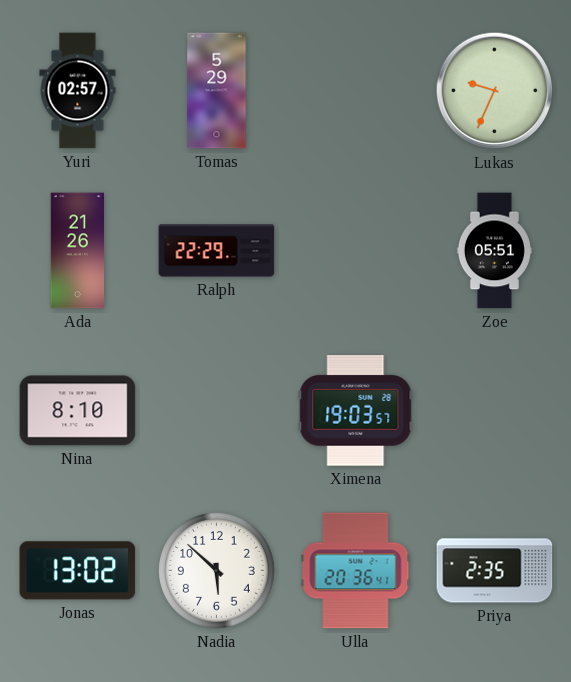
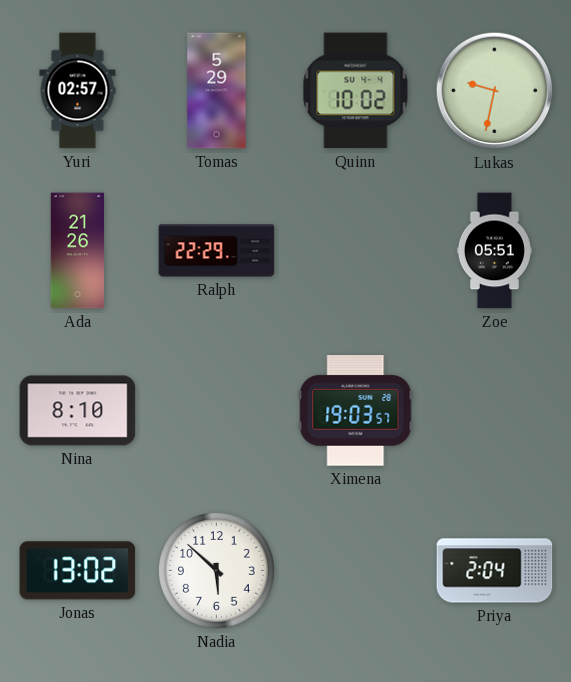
Quinn: none -> 10:02 (356, 91)
Lukas: 9:34 -> 9:32 (495, 91)
Ulla: 20:36 -> none (356, 571)
Priya: 2:35 -> 2:04 (495, 571)
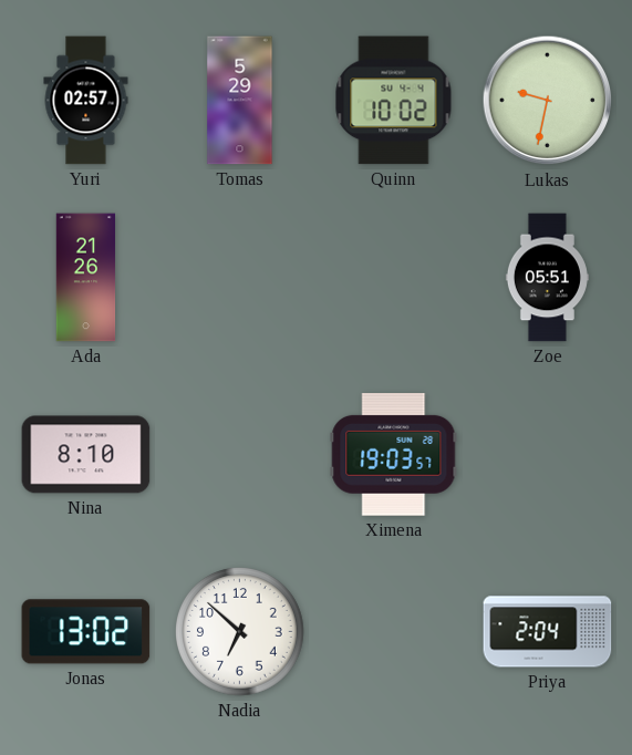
Ralph: 22:29 -> none (217, 251)
Nadia: 5:52 -> 6:52 (240, 632)
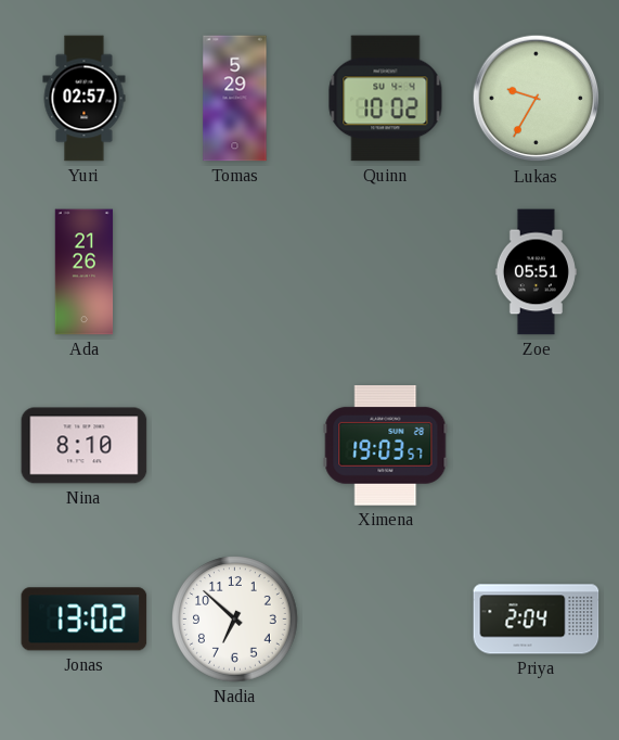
Lukas: 9:32 -> 9:35 (537, 99)
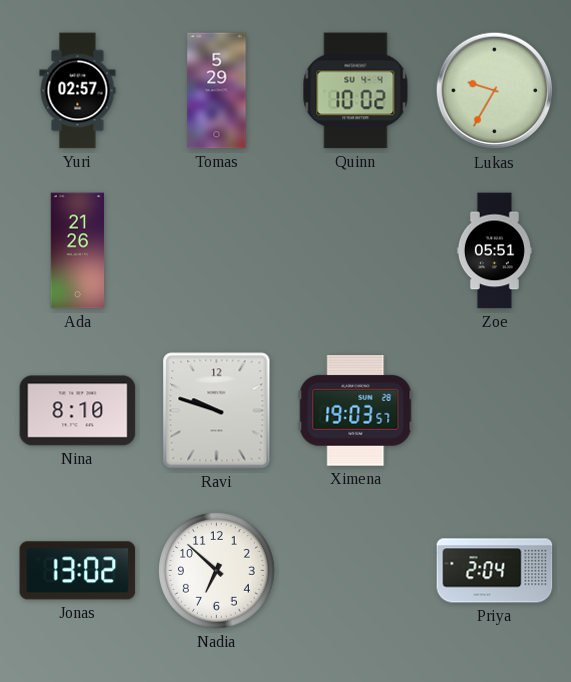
Ravi: none -> 9:48 (217, 411)
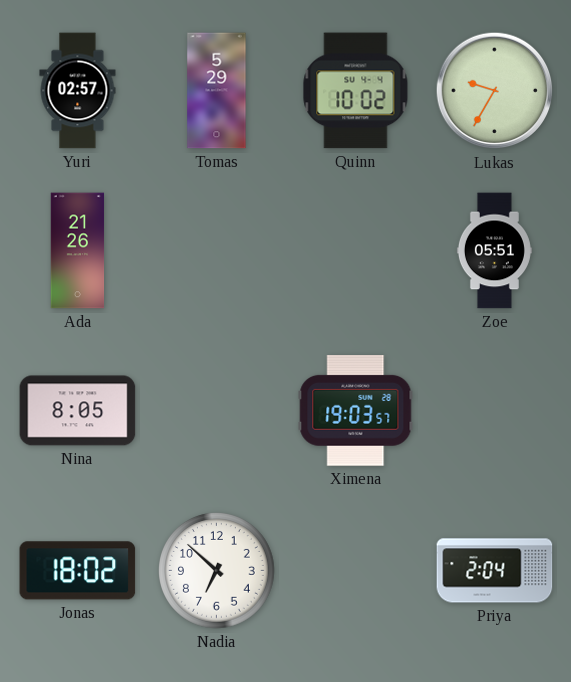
Nina: 8:10 -> 8:05 (78, 411)
Ravi: 9:48 -> none (217, 411)
Jonas: 13:02 -> 18:02 (78, 571)
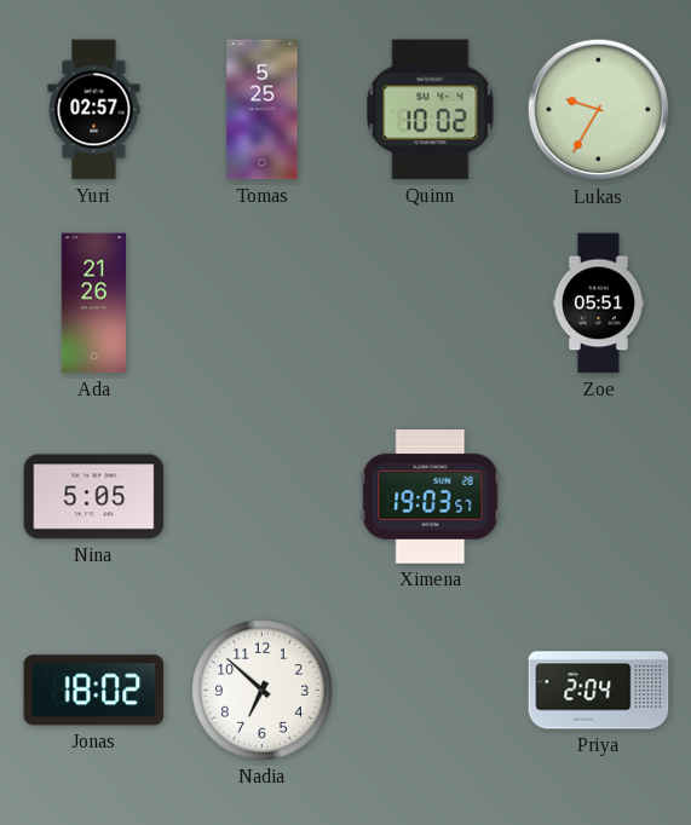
Tomas: 5:29 -> 5:25 (263, 110)
Nina: 8:05 -> 5:05 (94, 497)
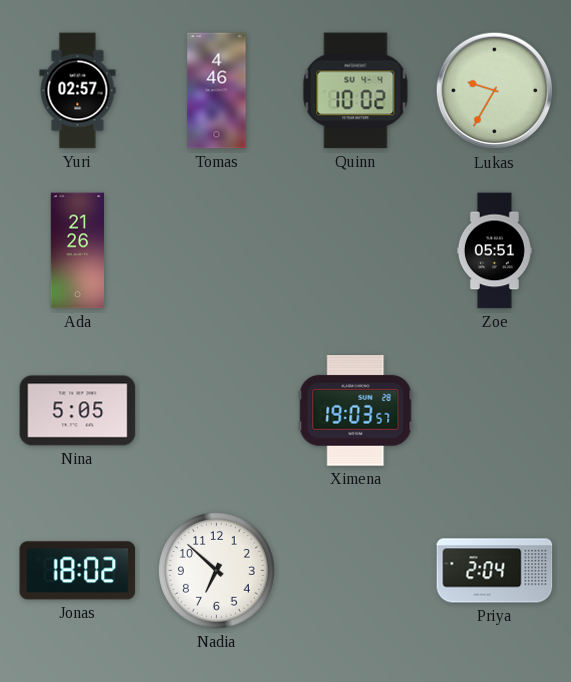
Tomas: 5:25 -> 4:46 (217, 91)
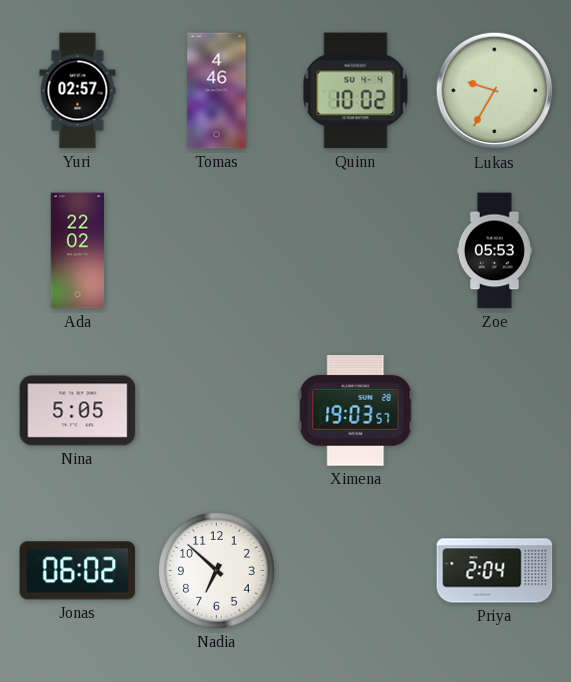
Ada: 21:26 -> 22:02 (78, 251)
Zoe: 05:51 -> 05:53 (494, 251)
Jonas: 18:02 -> 06:02 (78, 571)
